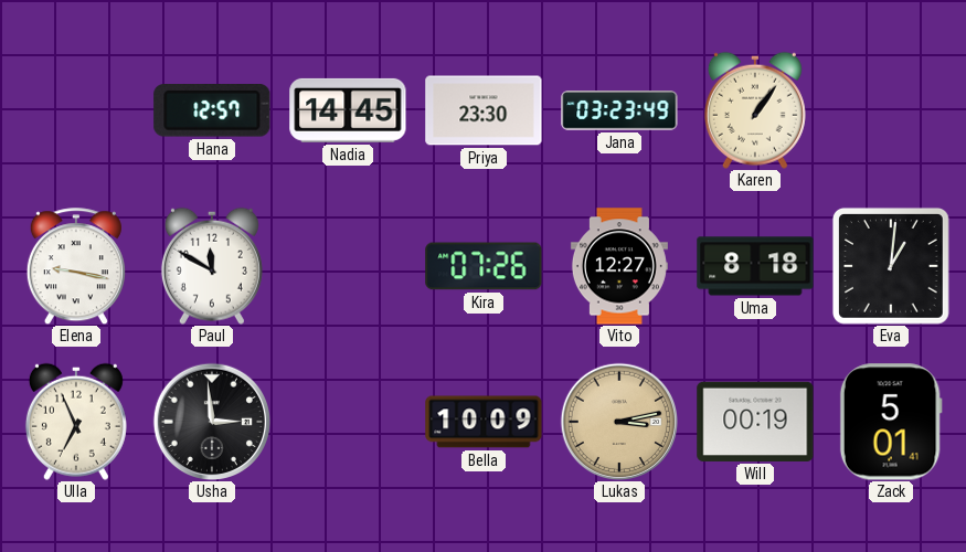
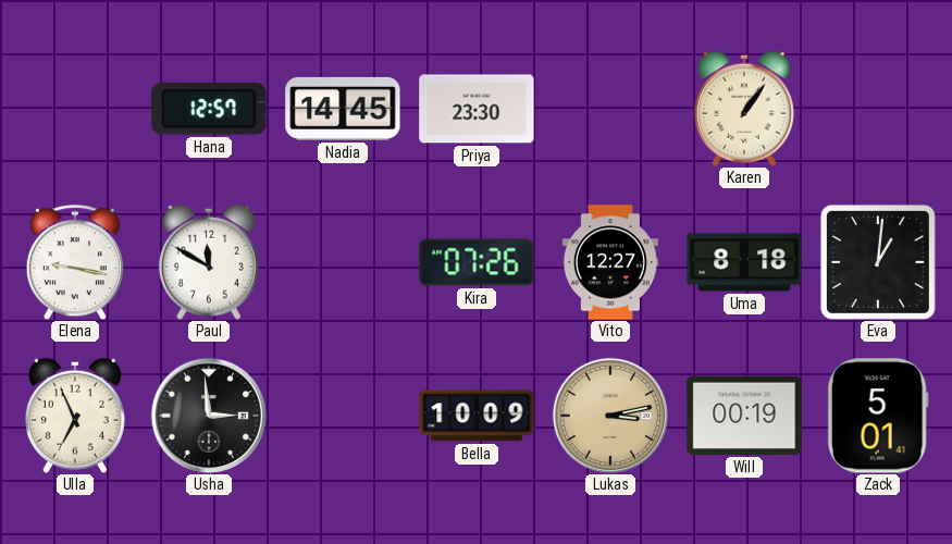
Jana: 03:23 -> none (619, 110)
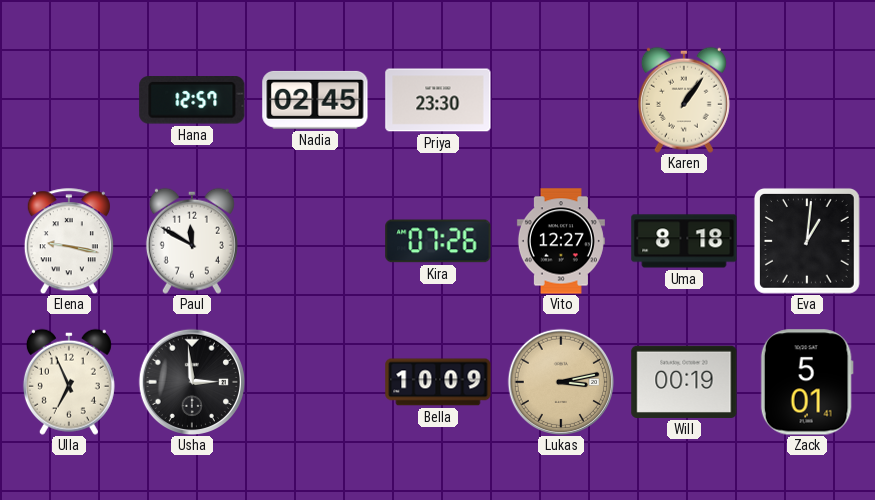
Nadia: 14:45 -> 02:45 (315, 100)
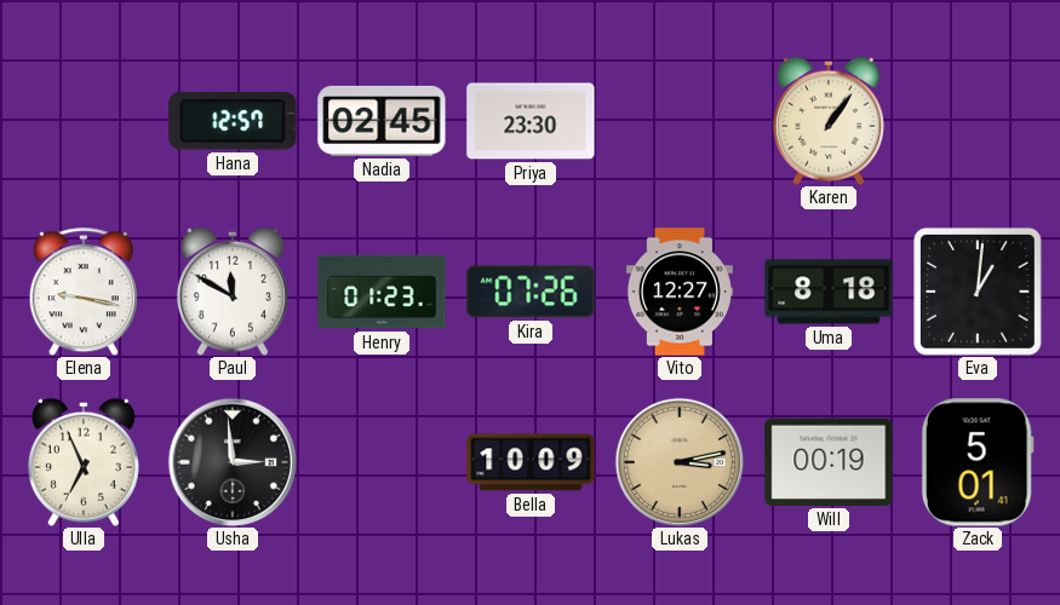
Henry: none -> 01:23 (382, 292)
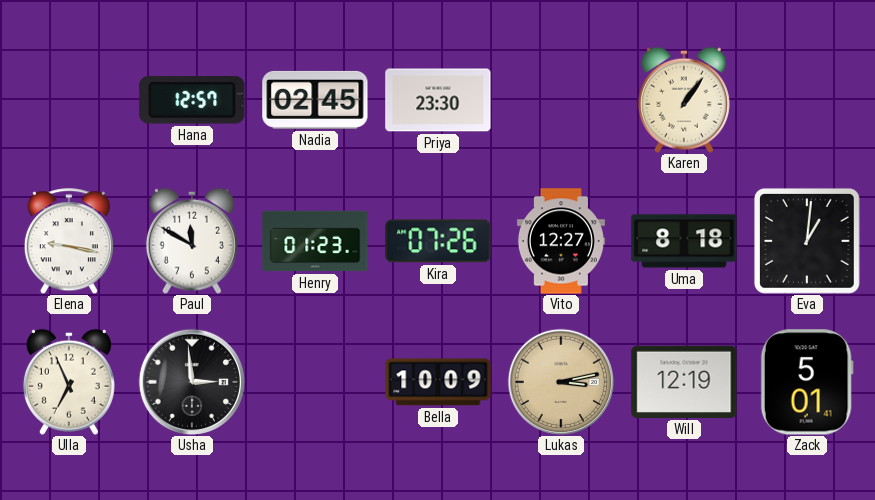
Will: 00:19 -> 12:19 (684, 382)
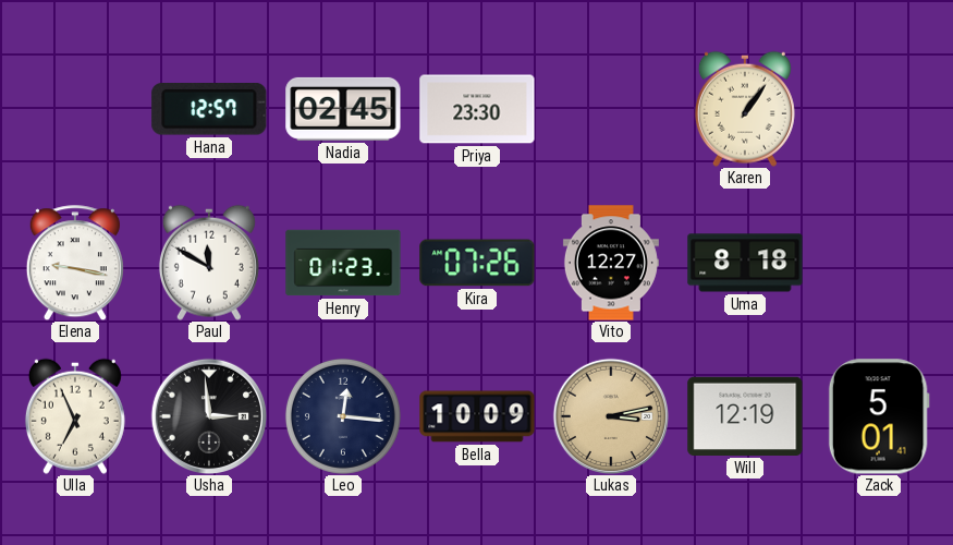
Eva: 1:01 -> none (807, 241)
Leo: none -> 12:16 (343, 416)
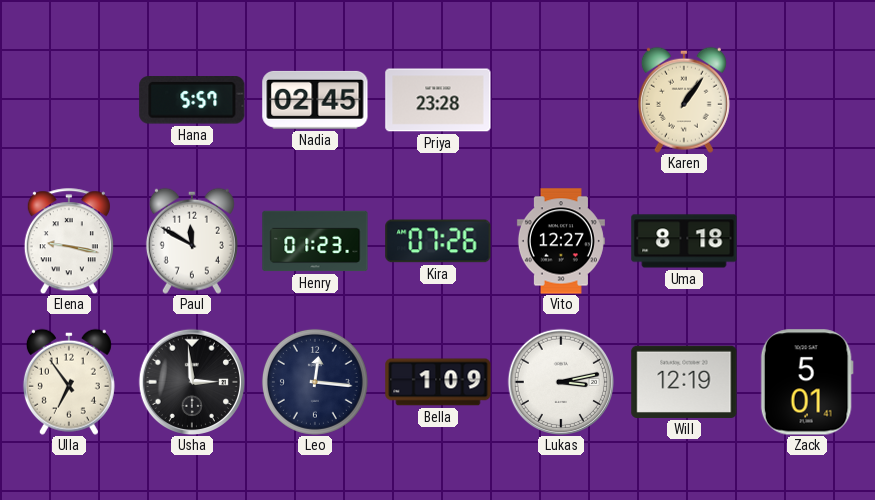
Hana: 12:57 -> 5:57 (192, 101)
Priya: 23:30 -> 23:28 (438, 100)
Ulla: 6:56 -> 6:54 (69, 382)
Bella: 10:09 -> 1:09 (438, 382)
Lukas dial: champagne -> white (560, 381)
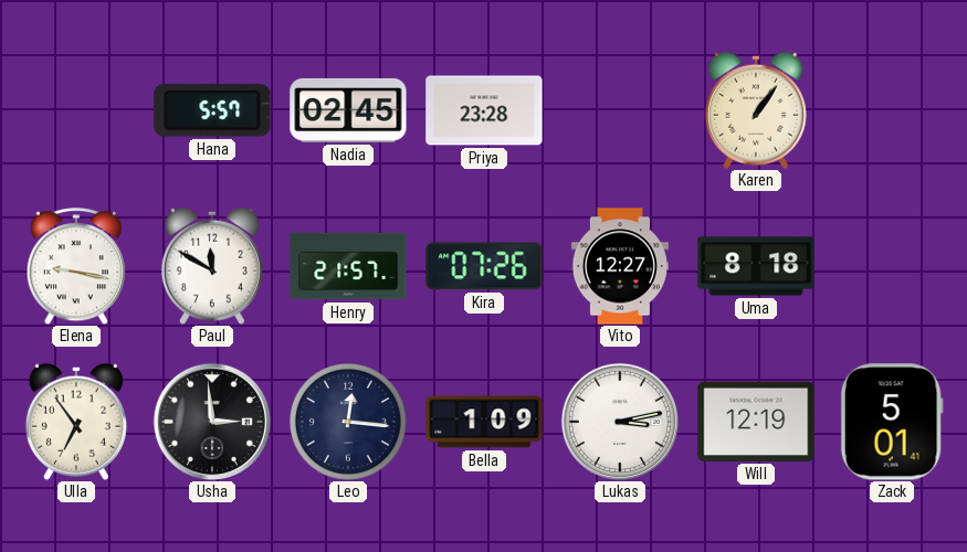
Henry: 01:23 -> 21:57 (348, 266)
